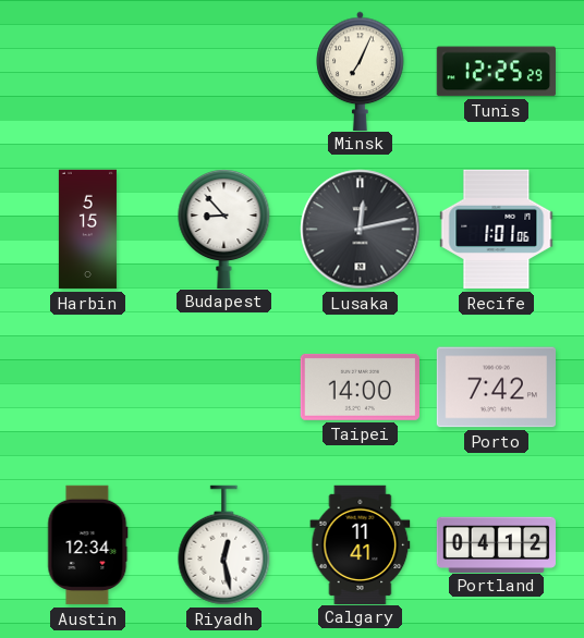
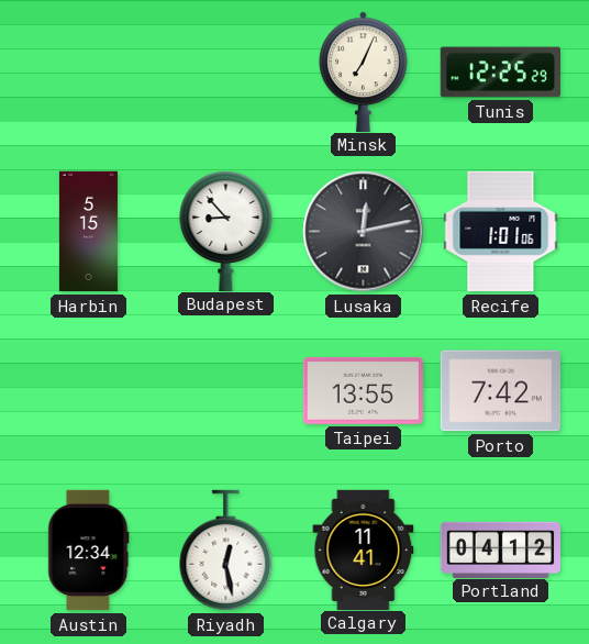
Taipei: 14:00 -> 13:55 (363, 390)
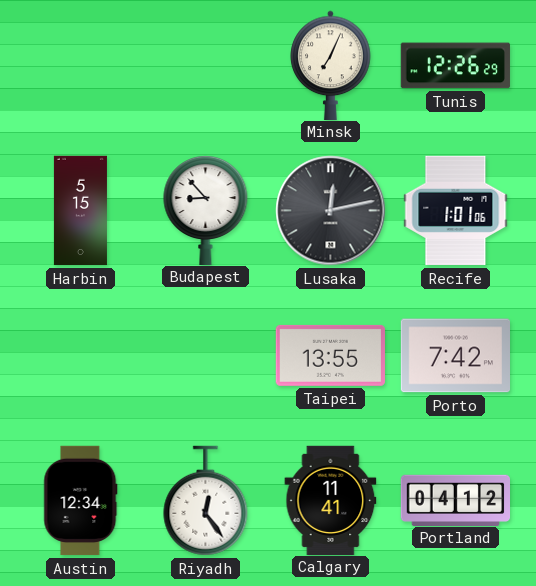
Tunis: 12:25 -> 12:26 (455, 66)
Riyadh: 12:28 -> 12:24 (206, 501)
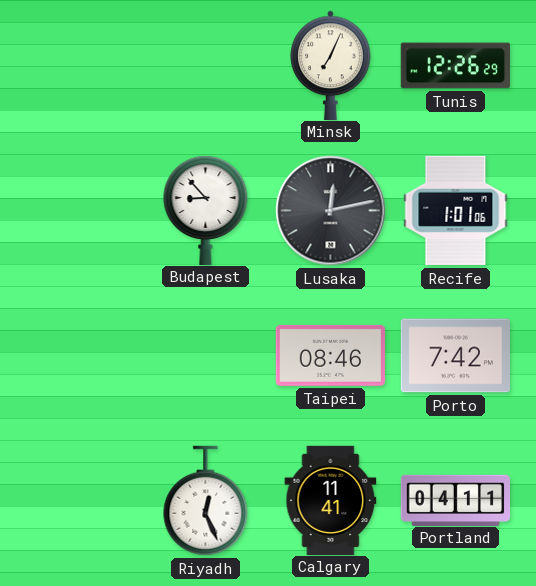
Harbin: 5:15 -> none (80, 211)
Taipei: 13:55 -> 08:46 (330, 355)
Austin: 12:34 -> none (81, 501)
Riyadh: 12:24 -> 12:26 (206, 501)
Portland: 04:12 -> 04:11 (455, 500)
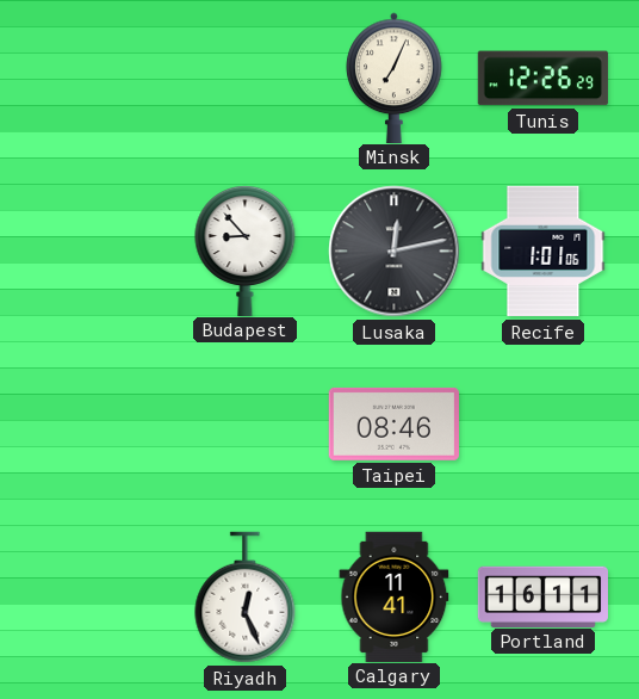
Porto: 7:42 -> none (455, 356)
Portland: 04:11 -> 16:11 (542, 596)
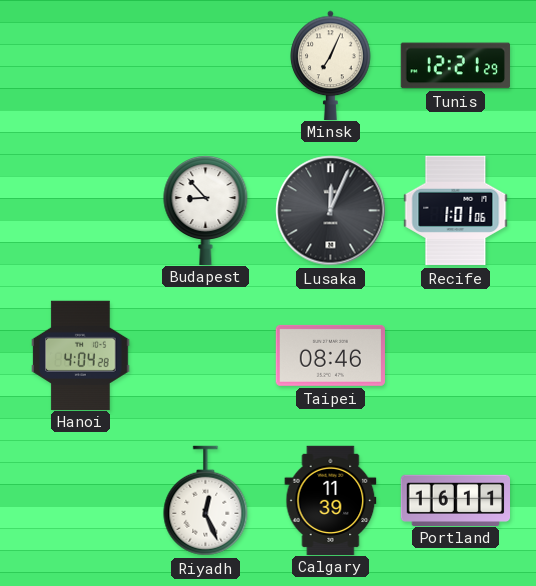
Tunis: 12:26 -> 12:21 (455, 66)
Lusaka: 12:13 -> 12:04 (331, 211)
Hanoi: none -> 4:04 (81, 355)
Calgary: 11:41 -> 11:39 (331, 500)
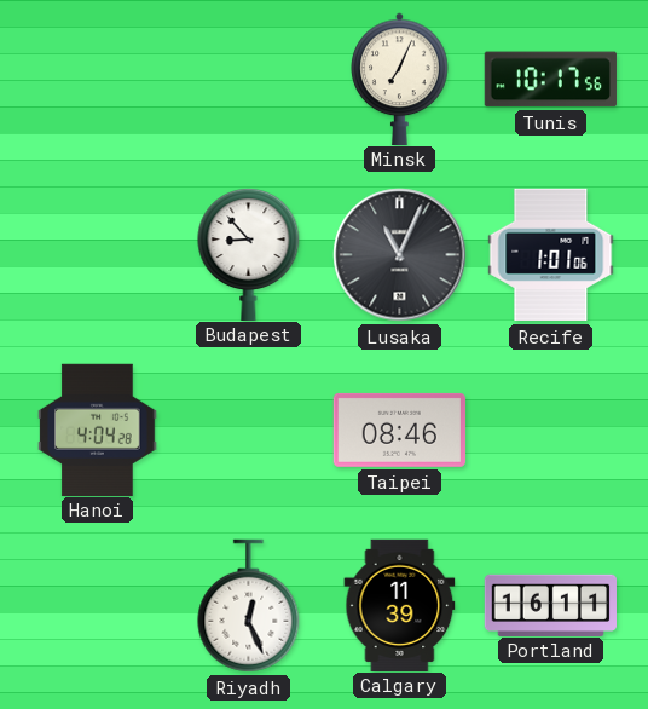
Tunis: 12:21 -> 10:17 (550, 80)
Lusaka: 12:04 -> 11:04 (400, 255)
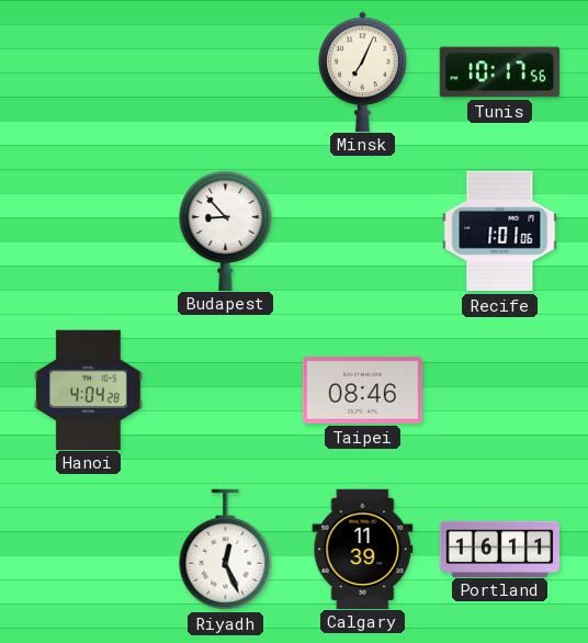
Lusaka: 11:04 -> none (400, 255)
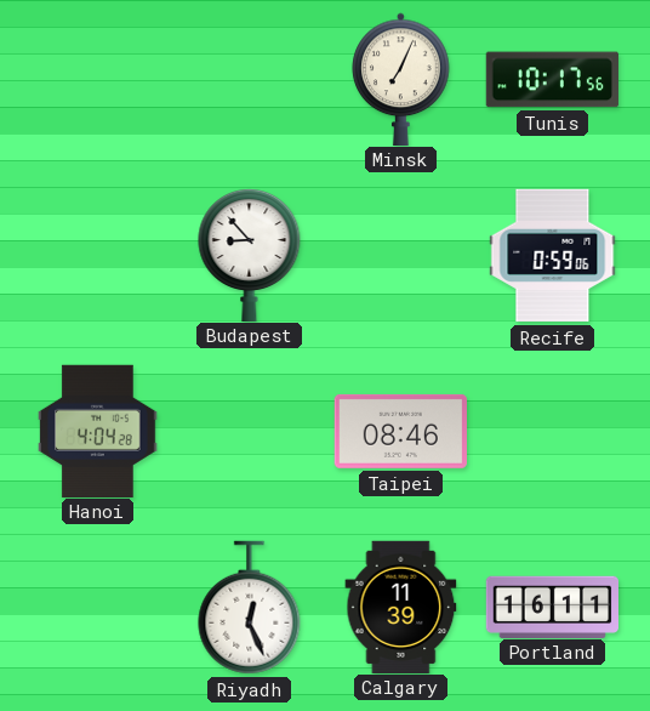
Recife: 1:01 -> 0:59 (553, 256)
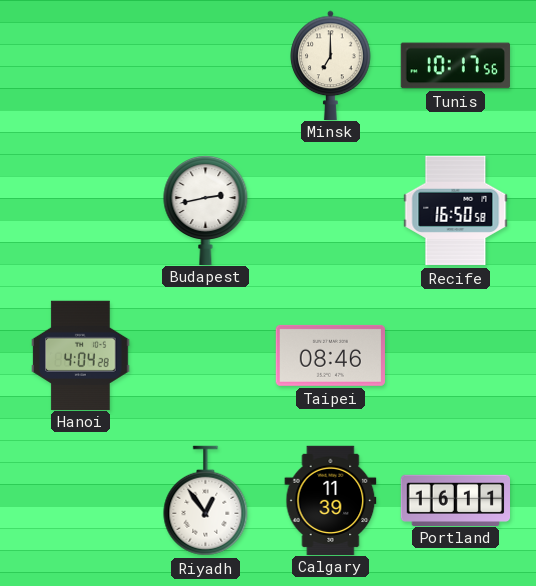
Minsk: 7:04 -> 7:00 (331, 65)
Budapest: 8:53 -> 2:43 (206, 209)
Recife: 0:59 -> 16:50 (456, 211)
Riyadh: 12:26 -> 12:54 (206, 501)
